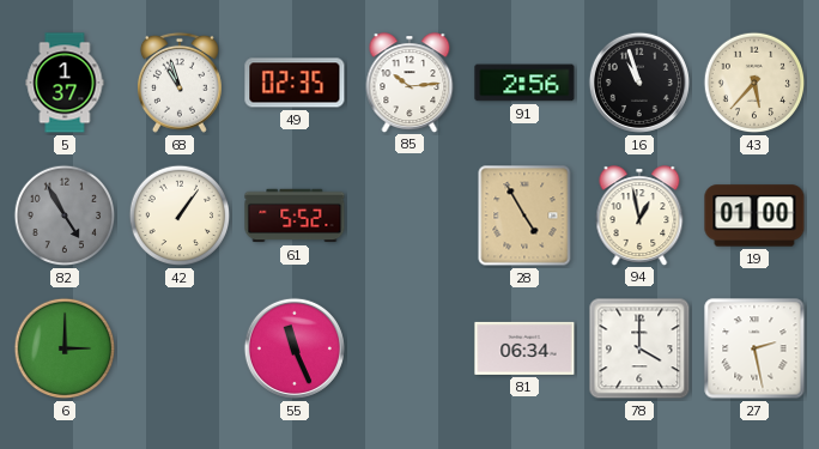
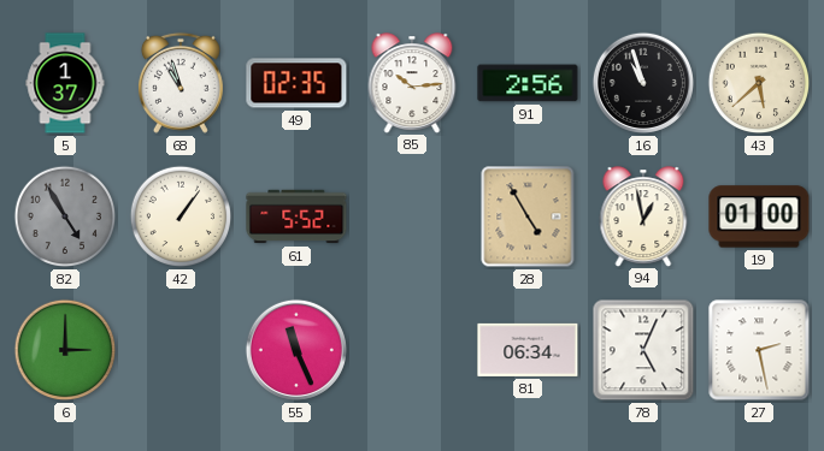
43: 5:37 -> 5:38 (759, 83)
78: 4:00 -> 5:04 (643, 350)
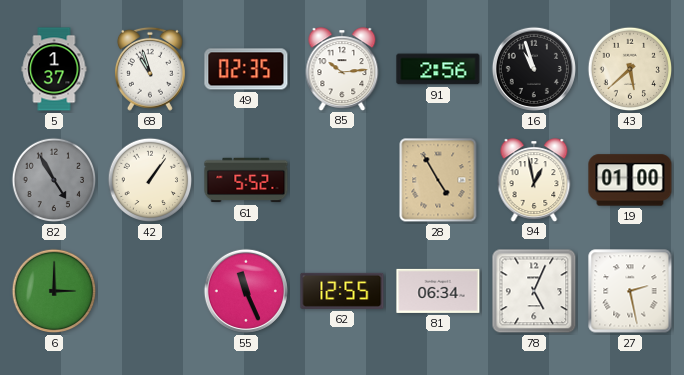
62: none -> 12:55 (342, 291)
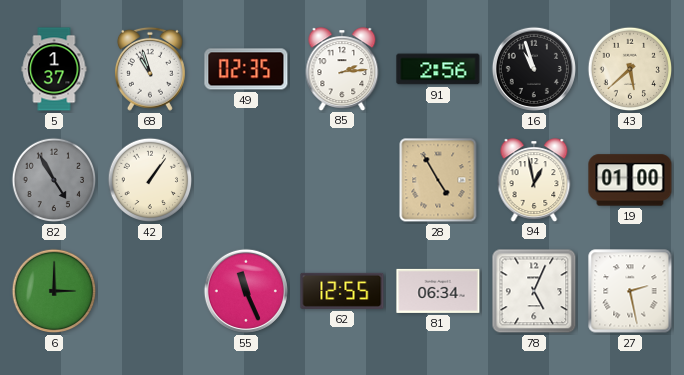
85: 10:14 -> 2:14 (342, 69)
61: 5:52 -> none (246, 180)
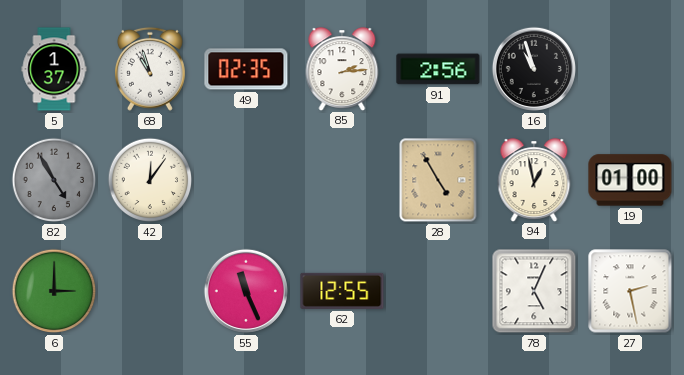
43: 5:38 -> none (630, 69)
42: 1:06 -> 12:06 (150, 180)
81: 06:34 -> none (438, 291)
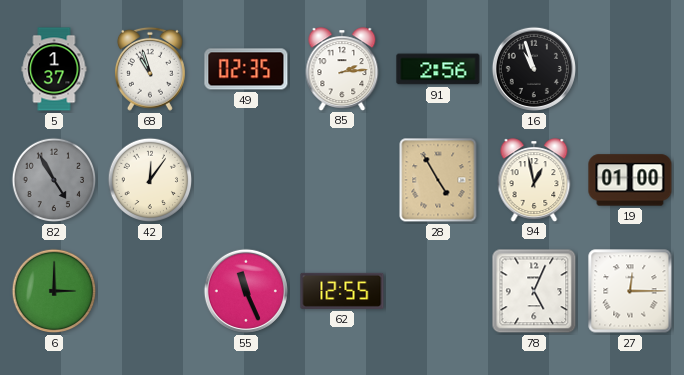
27: 2:28 -> 12:15 (630, 291)
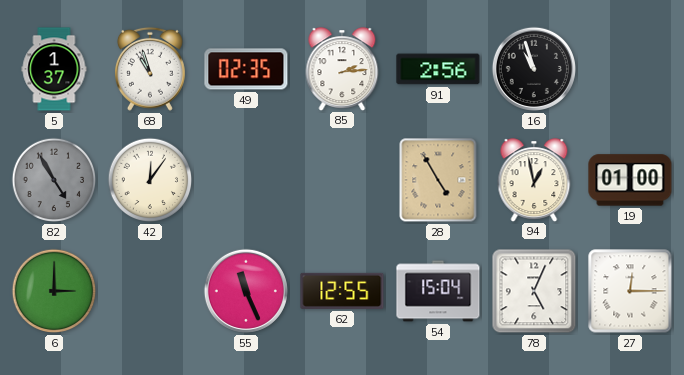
54: none -> 15:04 (438, 291)
